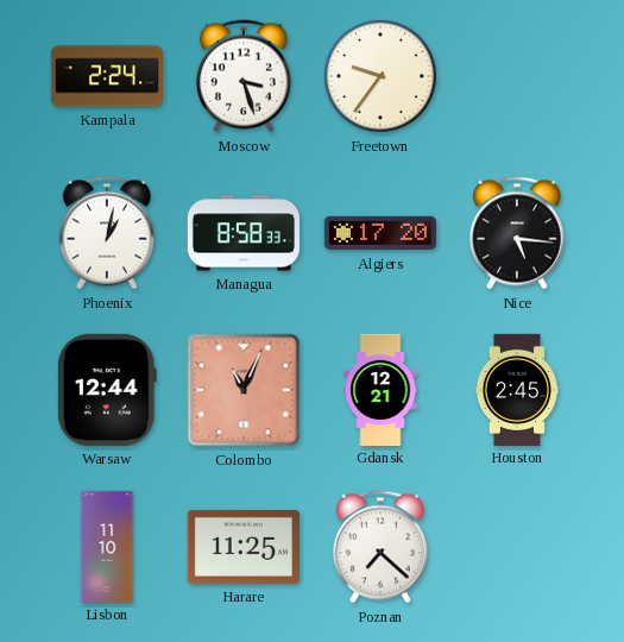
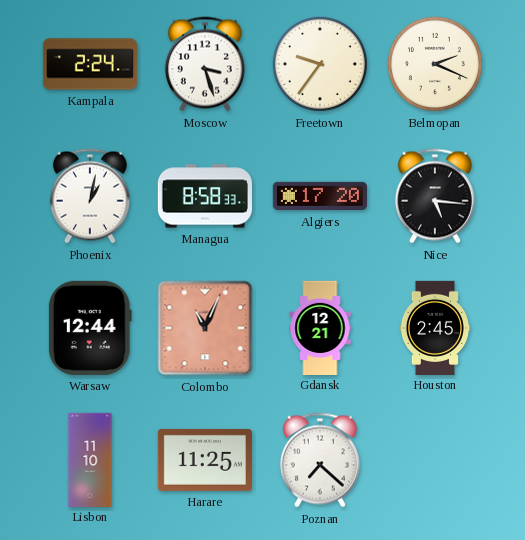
Belmopan: none -> 2:19 (435, 64)
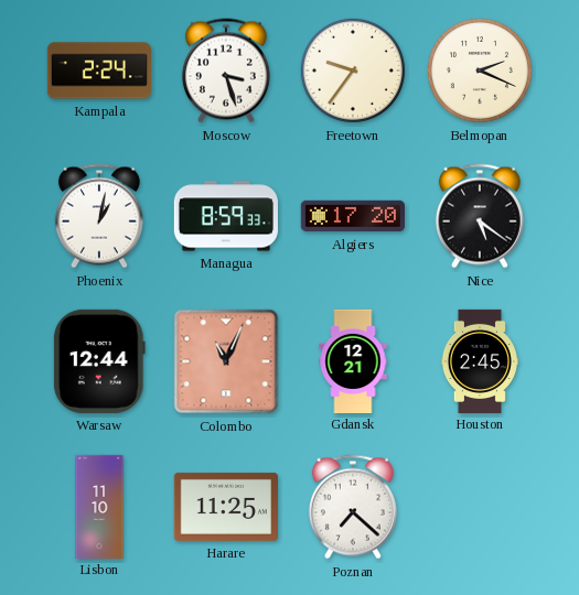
Managua: 8:58 -> 8:59 (226, 216)
Nice: 5:16 -> 5:21 (480, 216)
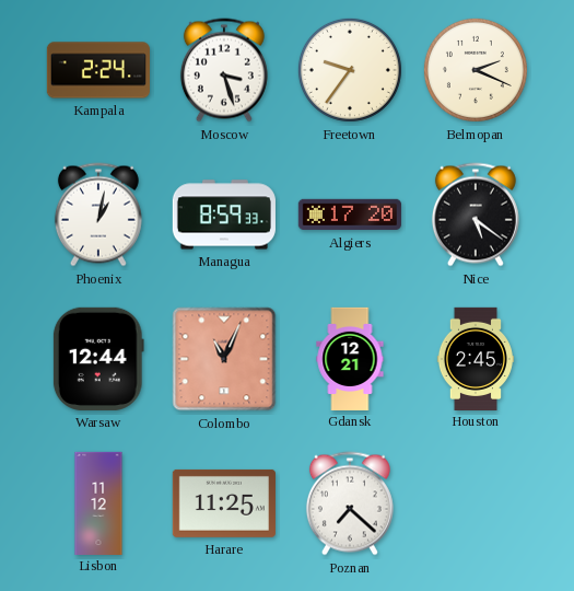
Lisbon: 11:10 -> 11:12 (98, 502)
